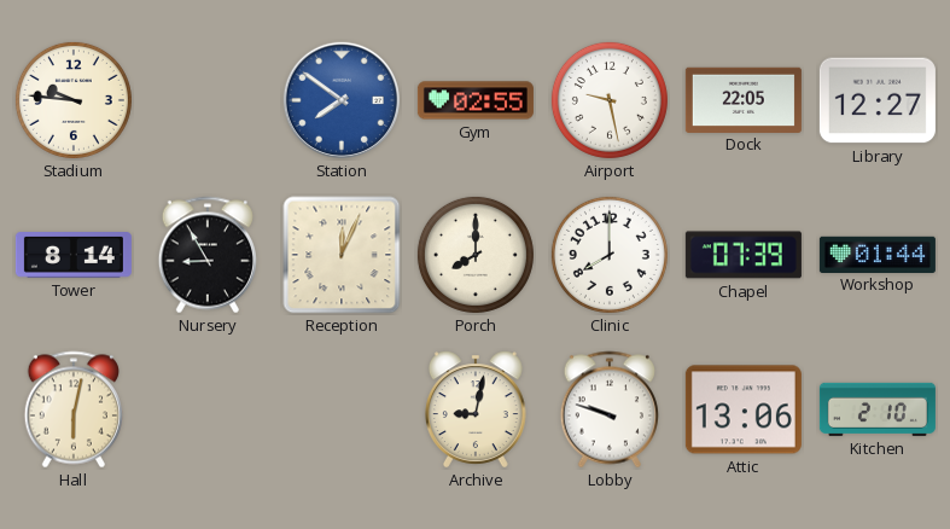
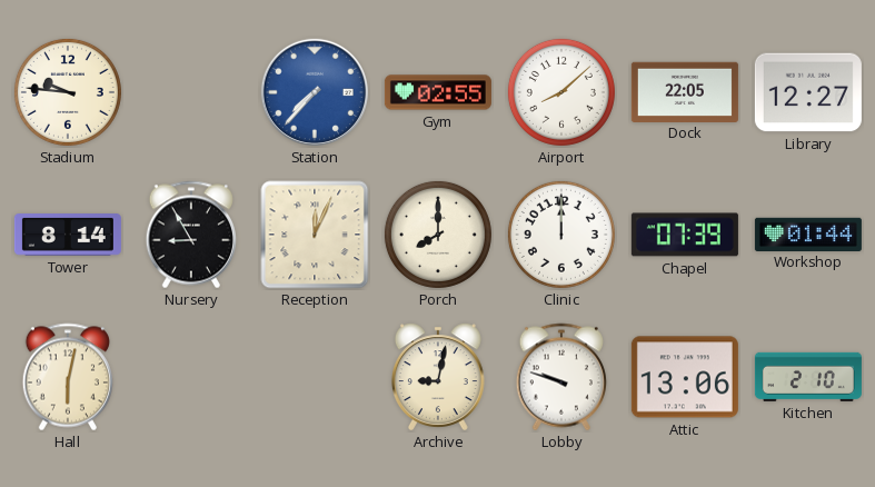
Station: 7:51 -> 7:37 (315, 92)
Airport: 9:28 -> 8:08 (561, 92)
Clinic: 8:00 -> 12:00 (561, 235)
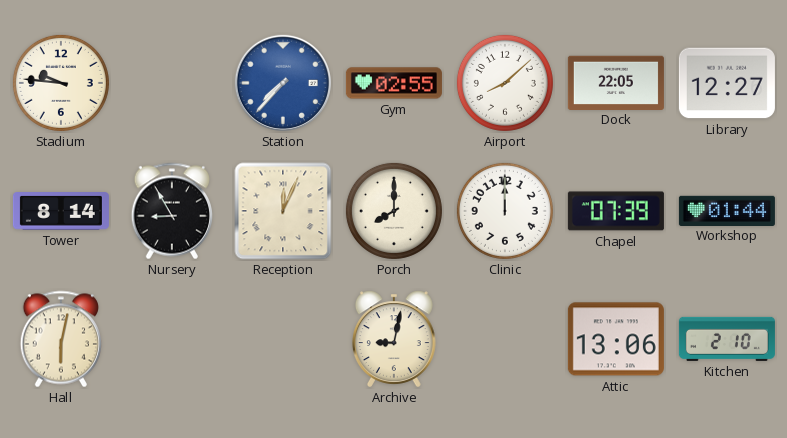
Lobby: 9:48 -> none (561, 377)
